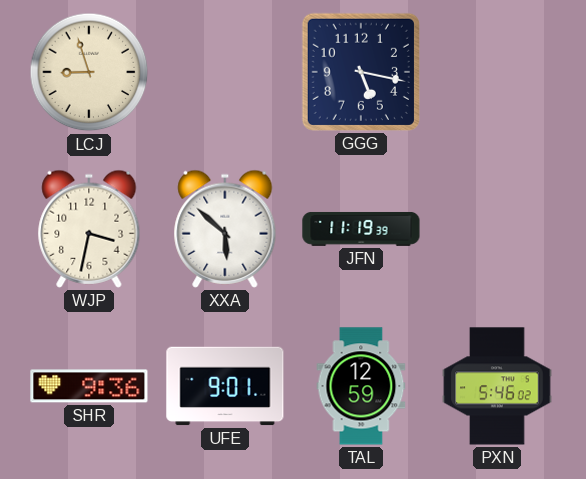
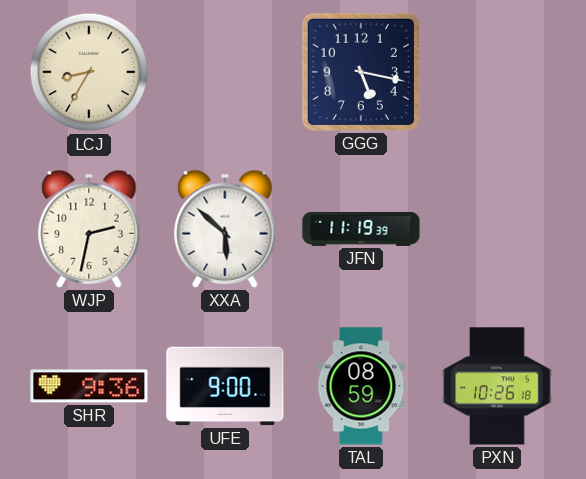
LCJ: 8:57 -> 8:35 (89, 72)
WJP: 3:32 -> 2:32 (89, 229)
UFE: 9:01 -> 9:00 (225, 386)
TAL: 12:59 -> 08:59 (361, 386)
PXN: 5:46 -> 10:26 (497, 386)
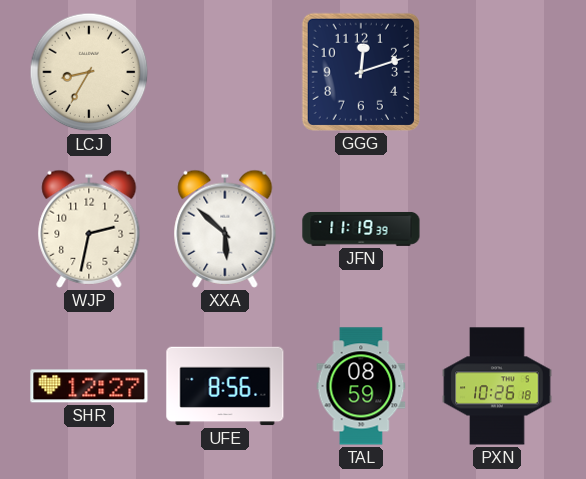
GGG: 5:17 -> 12:12 (361, 72)
SHR: 9:36 -> 12:27 (89, 386)
UFE: 9:00 -> 8:56 (225, 386)
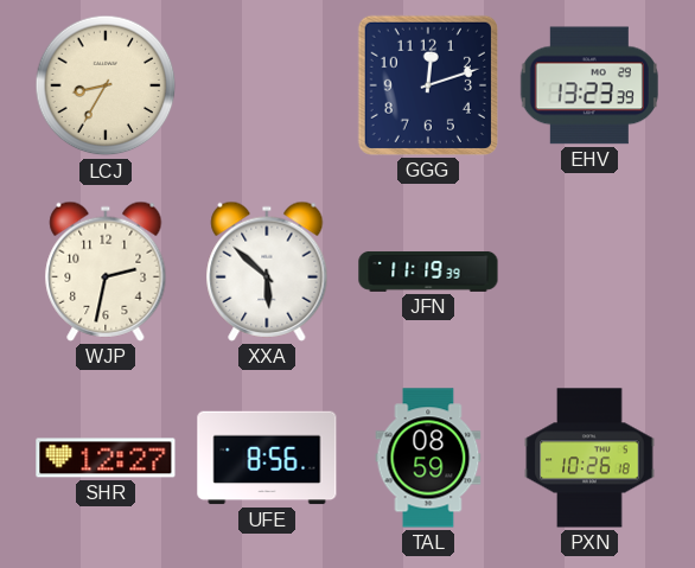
EHV: none -> 13:23 (589, 85)
